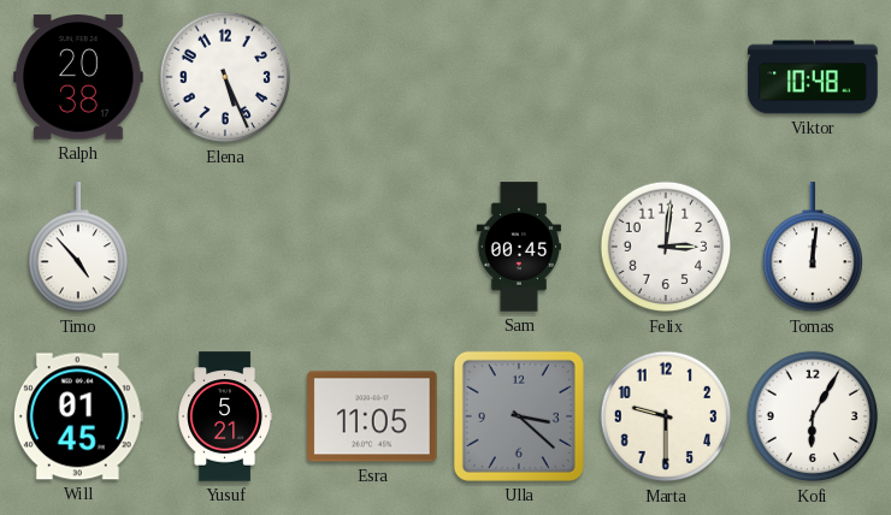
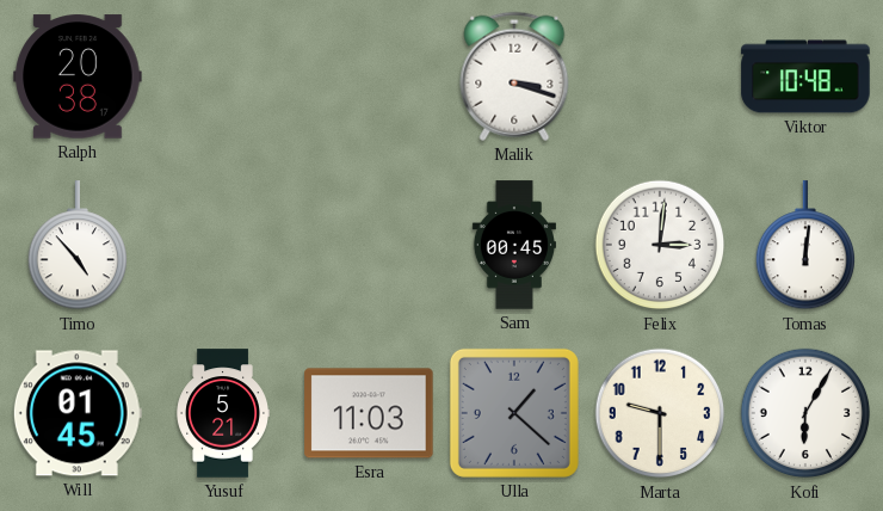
Elena: 5:26 -> none (225, 77)
Malik: none -> 3:18 (514, 76)
Esra: 11:05 -> 11:03 (369, 413)
Ulla: 3:22 -> 1:22 (514, 413)
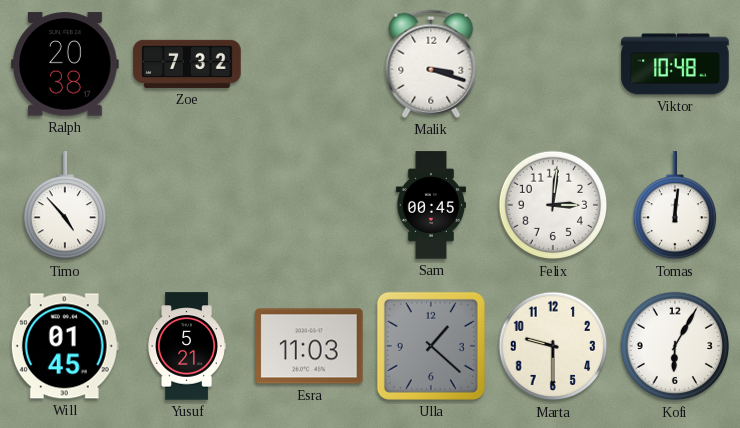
Zoe: none -> 7:32 (187, 64)
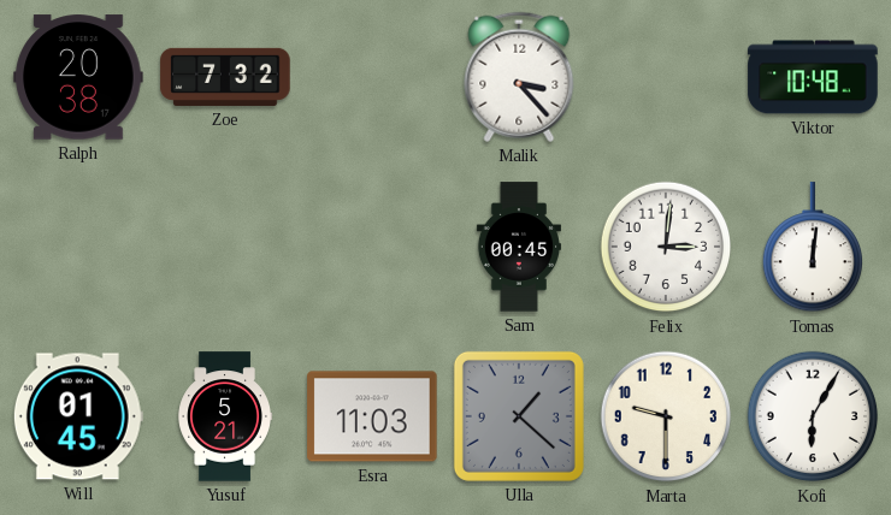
Malik: 3:18 -> 3:23 (519, 77)
Timo: 4:53 -> none (64, 206)
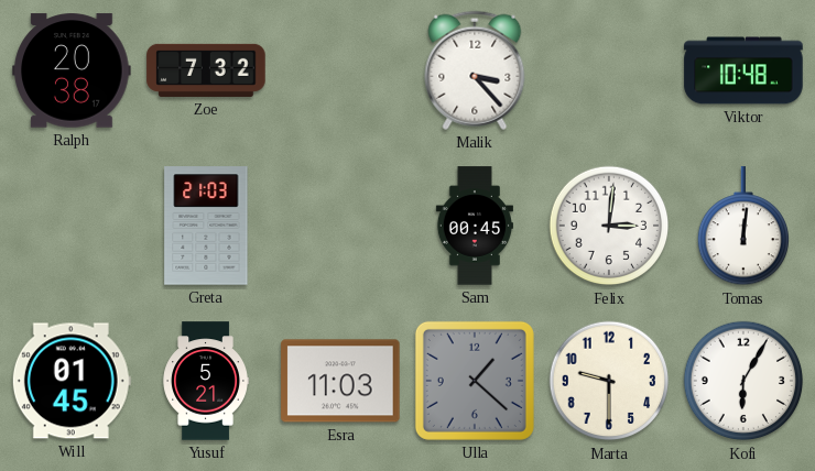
Greta: none -> 21:03 (206, 226)
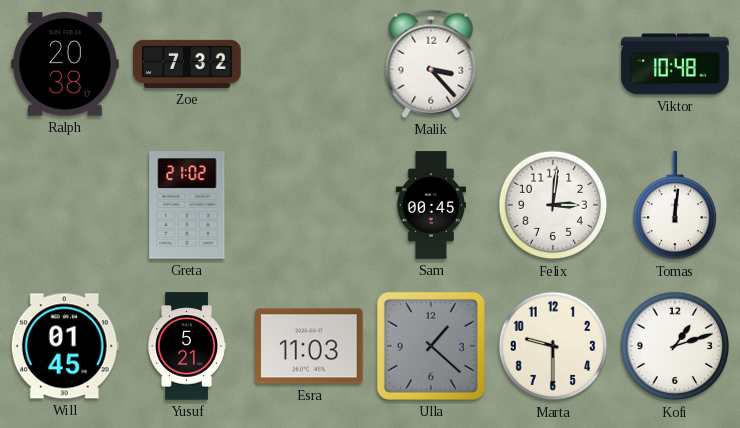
Greta: 21:03 -> 21:02 (187, 205)
Kofi: 6:05 -> 1:12 (675, 346)
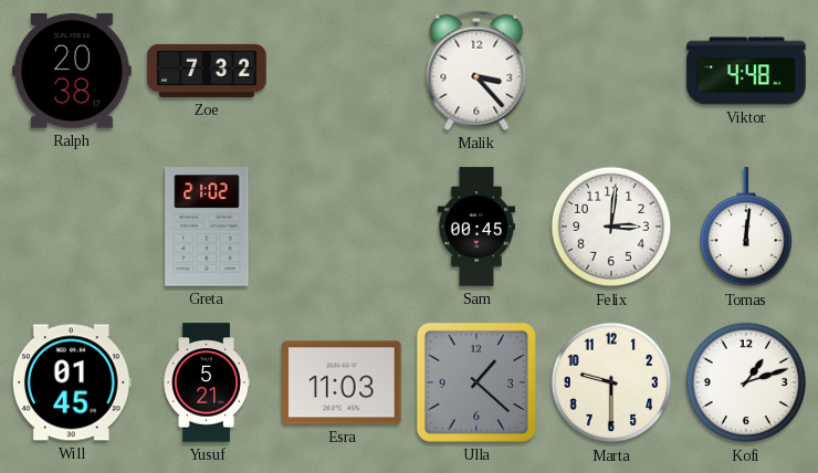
Viktor: 10:48 -> 4:48 (746, 71)
